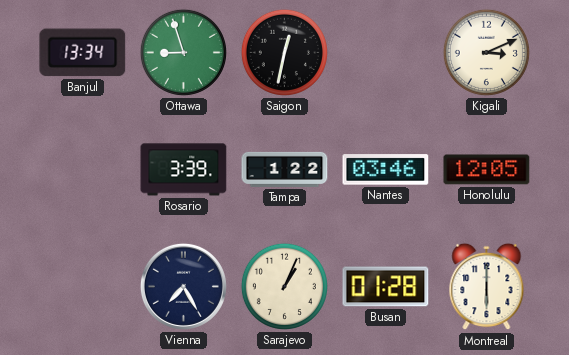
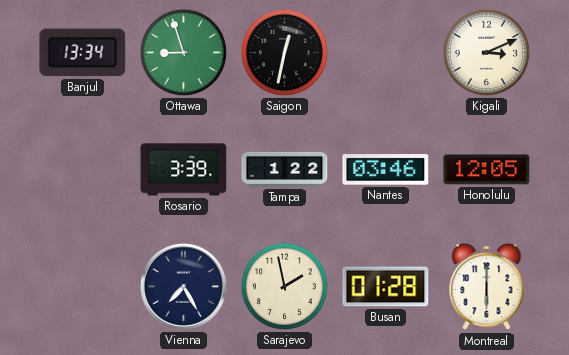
Sarajevo: 1:04 -> 1:58 (284, 286)
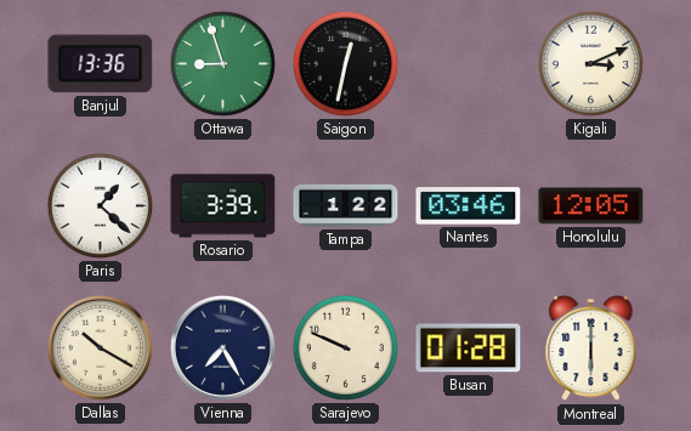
Banjul: 13:34 -> 13:36 (101, 64)
Paris: none -> 1:22 (100, 205)
Dallas: none -> 10:20 (100, 347)
Sarajevo: 1:58 -> 9:49 (345, 347)
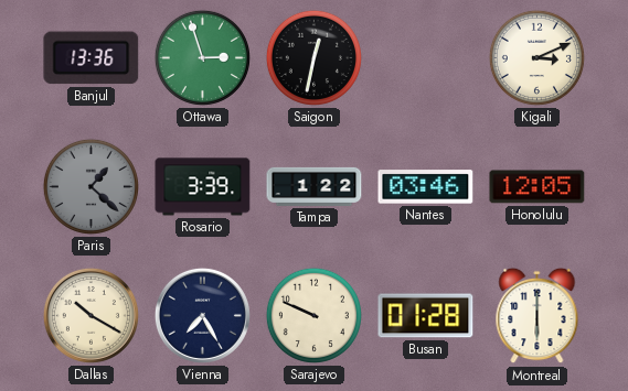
Ottawa: 8:57 -> 2:57 (202, 57)
Paris dial: white -> grey (91, 186)
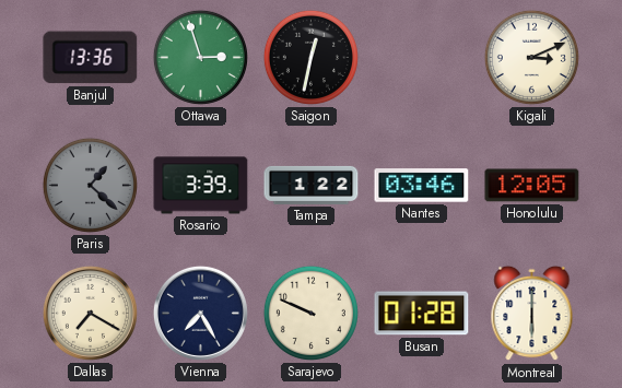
Dallas: 10:20 -> 7:20 (90, 313)
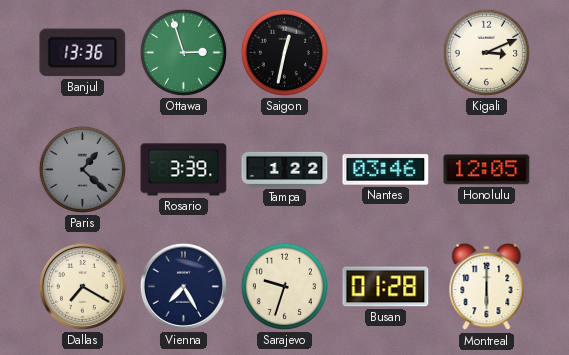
Sarajevo: 9:49 -> 9:33 (284, 286)
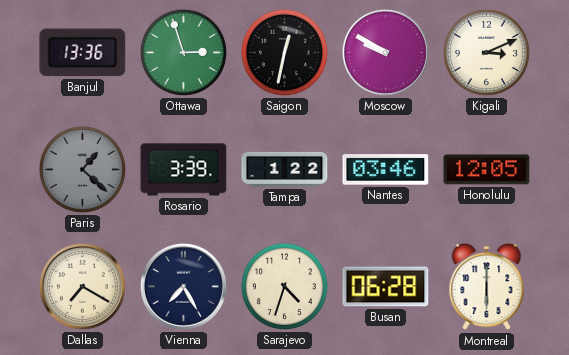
Moscow: none -> 9:50 (385, 52)
Sarajevo: 9:33 -> 4:33 (284, 286)
Busan: 01:28 -> 06:28 (386, 287)
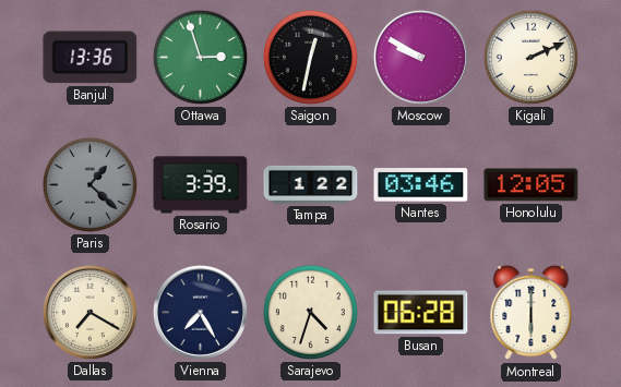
Kigali: 3:11 -> 2:11 (530, 57)
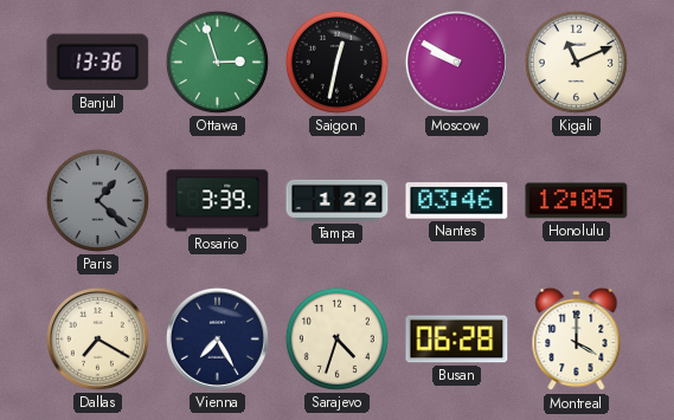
Kigali: 2:11 -> 11:11 (576, 62)
Montreal: 6:00 -> 4:00 (577, 340)
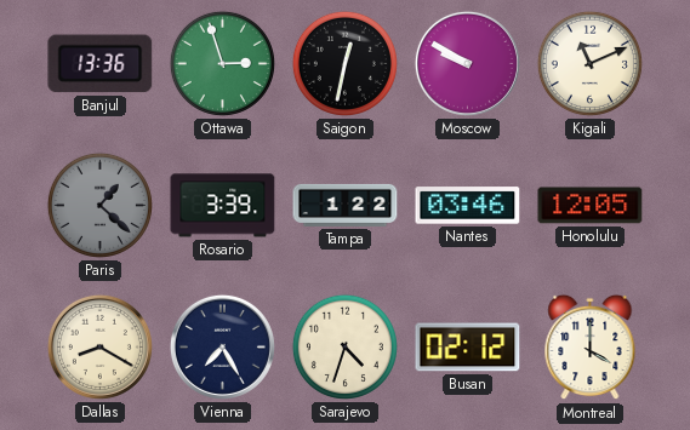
Dallas: 7:20 -> 8:20 (99, 346)
Busan: 06:28 -> 02:12 (468, 348)
